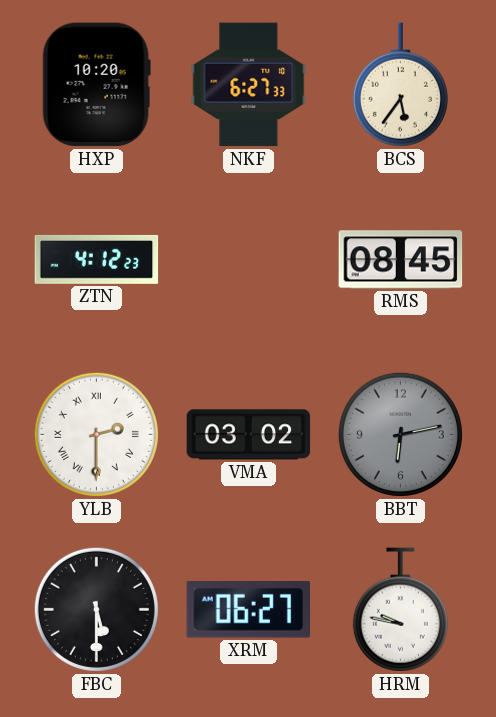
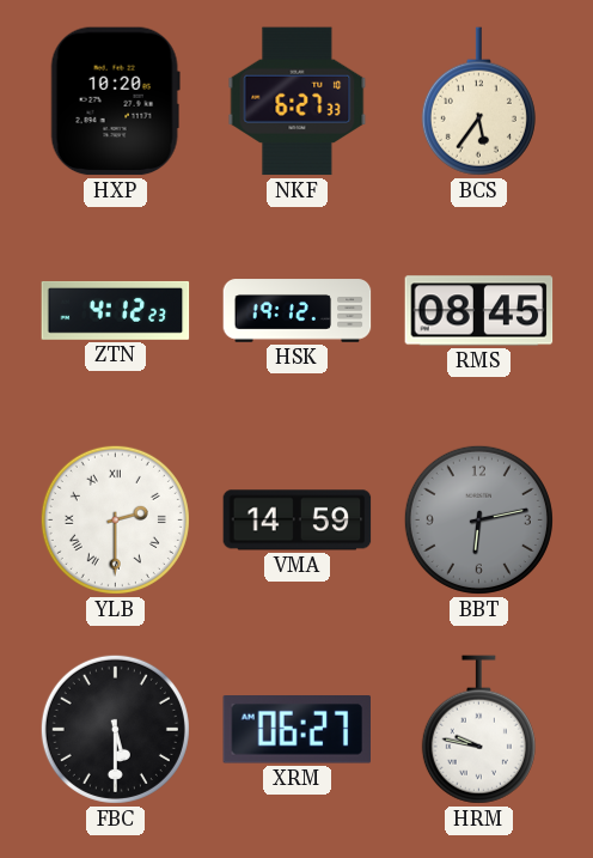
HSK: none -> 19:12 (298, 311)
VMA: 03:02 -> 14:59 (298, 521)
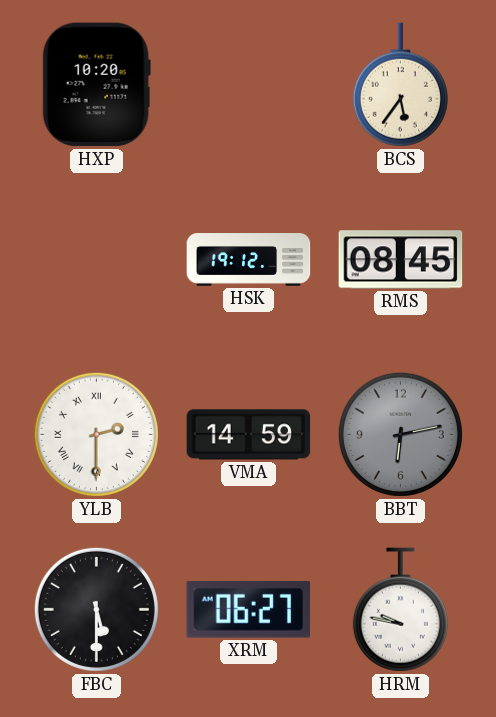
NKF: 6:27 -> none (298, 102)
ZTN: 4:12 -> none (116, 310)
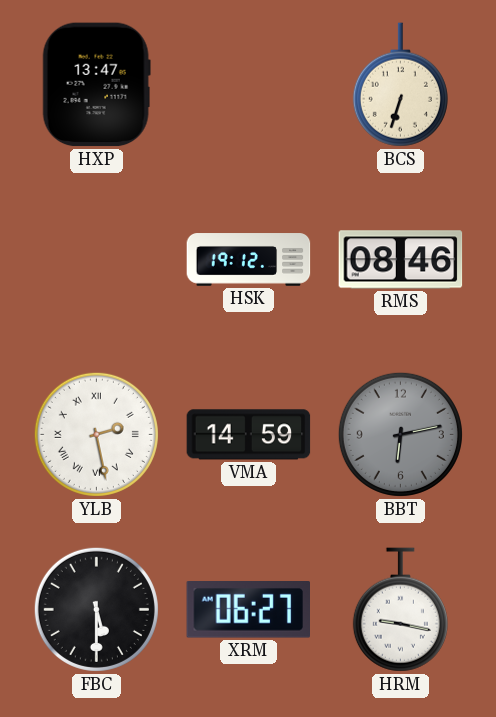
HXP: 10:20 -> 13:47 (96, 85)
BCS: 5:36 -> 6:33 (400, 85)
RMS: 08:45 -> 08:46 (401, 260)
YLB: 2:30 -> 2:28 (96, 434)
HRM: 9:47 -> 9:17 (400, 610)
